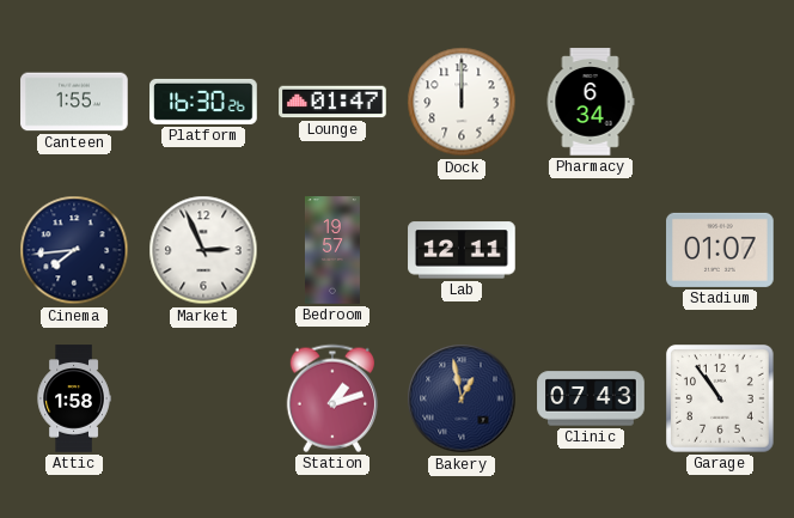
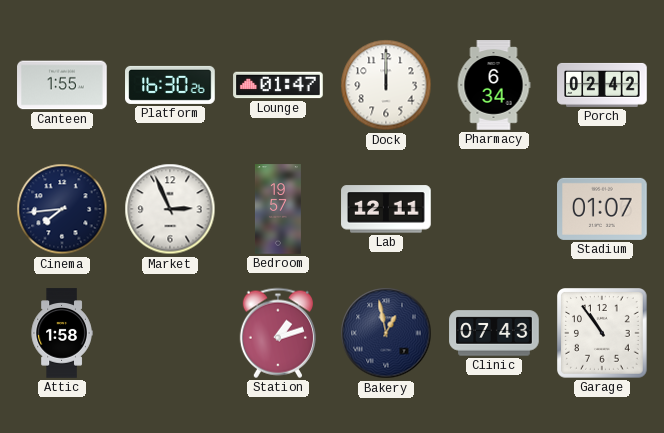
Porch: none -> 02:42 (602, 85)
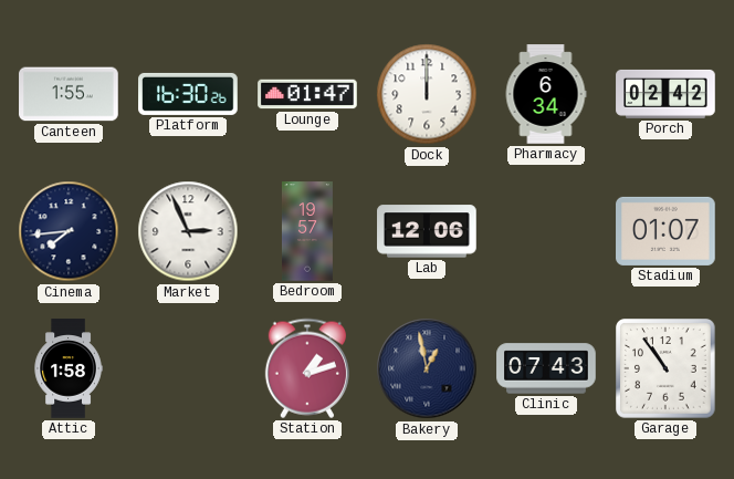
Lab: 12:11 -> 12:06 (427, 231)
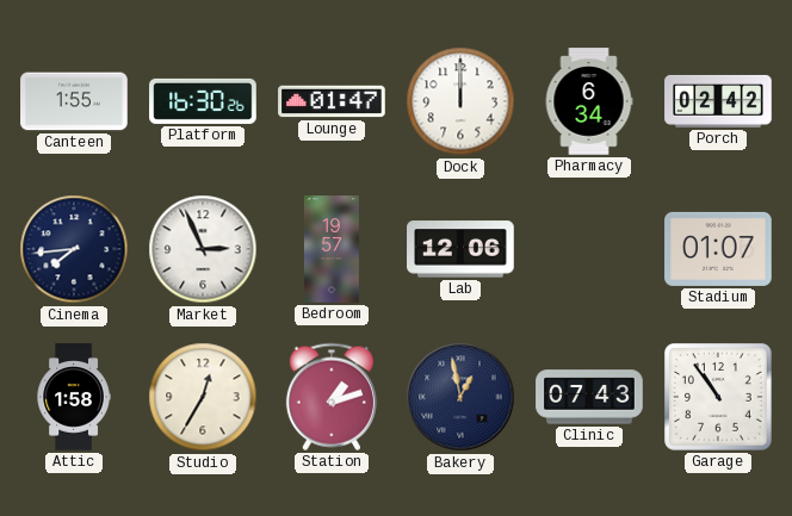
Studio: none -> 12:35 (203, 397)
